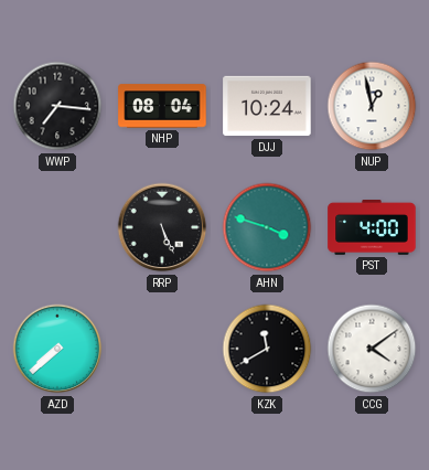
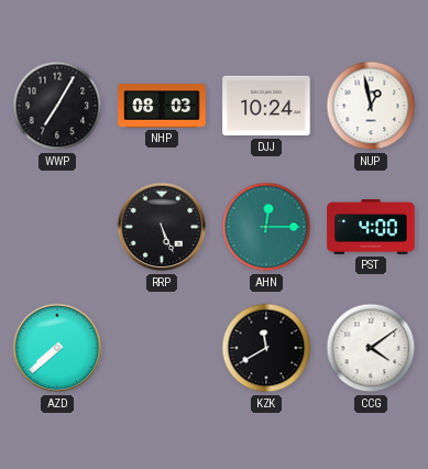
WWP: 7:16 -> 7:05 (57, 106)
NHP: 08:04 -> 08:03 (162, 106)
AHN: 3:48 -> 12:15 (266, 227)
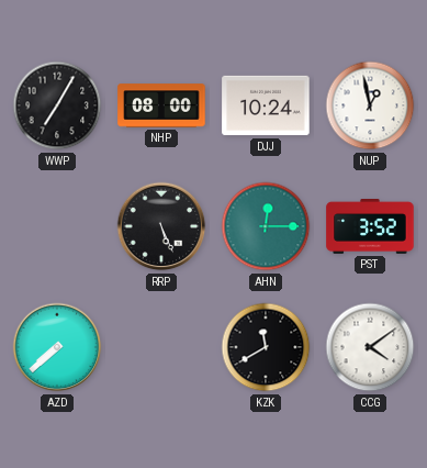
NHP: 08:03 -> 08:00 (161, 105)
PST: 4:00 -> 3:52 (370, 227)
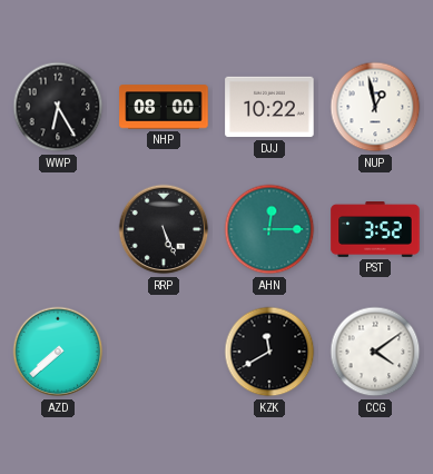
WWP: 7:05 -> 6:25 (58, 107)
DJJ: 10:24 -> 10:22 (269, 107)
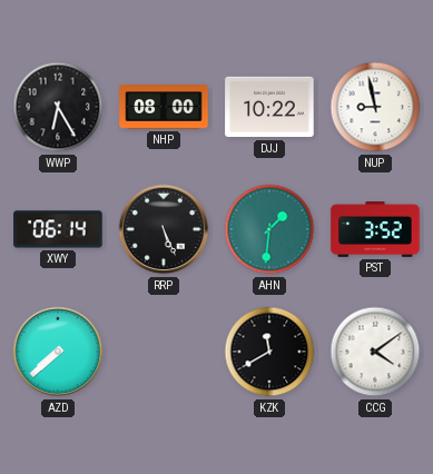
NUP: 12:58 -> 8:58 (375, 107)
XWY: none -> 06:14 (58, 229)
AHN: 12:15 -> 1:31 (269, 229)
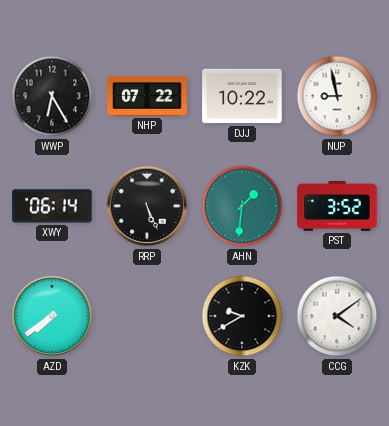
NHP: 08:00 -> 07:22 (147, 96)
AZD: 7:38 -> 7:39 (52, 316)
KZK: 11:40 -> 9:40 (242, 316)
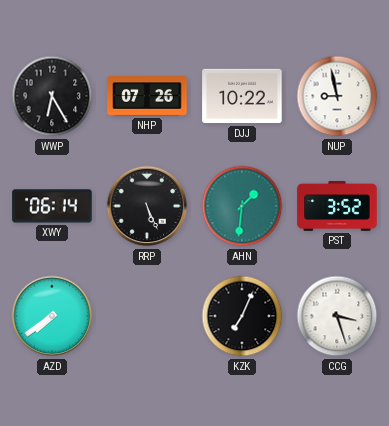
NHP: 07:22 -> 07:26 (147, 96)
KZK: 9:40 -> 7:04 (242, 316)
CCG: 4:09 -> 3:27 (337, 316)
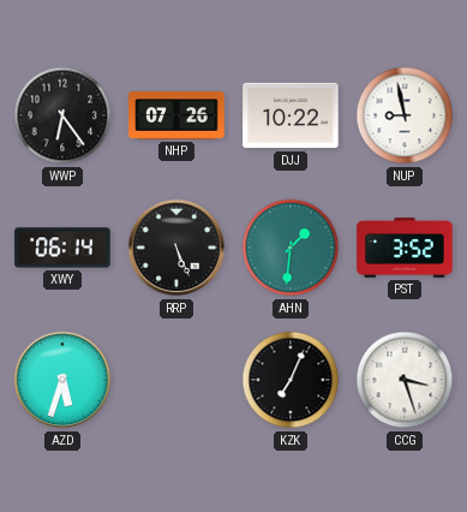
WWP: 6:25 -> 6:24 (62, 115)
AZD: 7:39 -> 5:33 (62, 380)
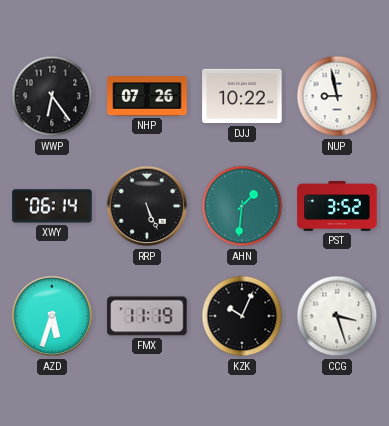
FMX: none -> 11:19 (147, 316)
KZK: 7:04 -> 10:04 (242, 316)
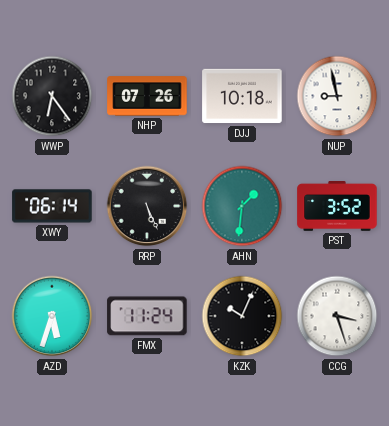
DJJ: 10:22 -> 10:18 (242, 96)
FMX: 11:19 -> 11:24 (147, 316)
